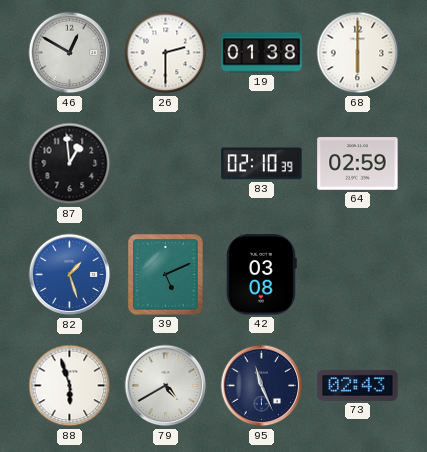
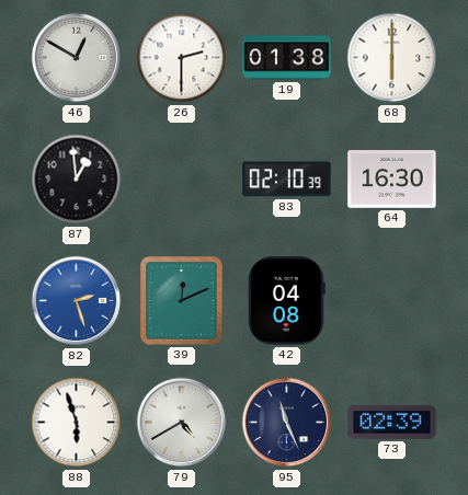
64: 02:59 -> 16:30 (392, 180)
82: 1:27 -> 2:27 (77, 301)
39: 5:11 -> 12:11 (182, 301)
42: 03:08 -> 04:08 (286, 301)
73: 02:43 -> 02:39 (392, 422)
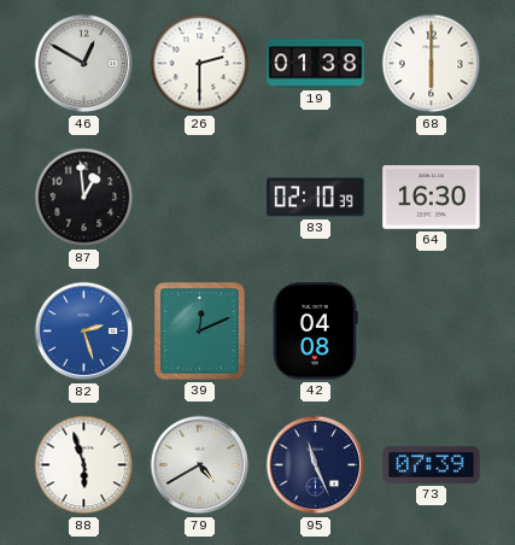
73: 02:39 -> 07:39 (432, 464)
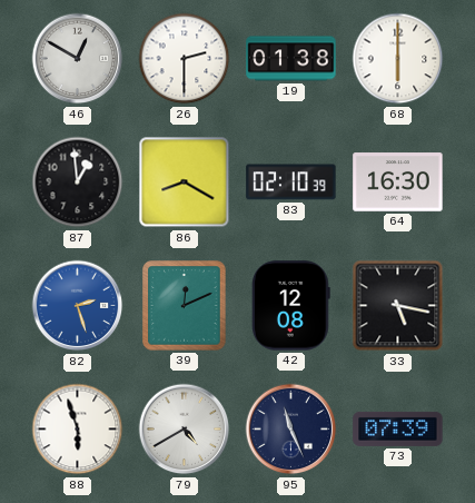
86: none -> 8:20 (185, 183)
42: 04:08 -> 12:08 (290, 306)
33: none -> 5:17 (398, 306)
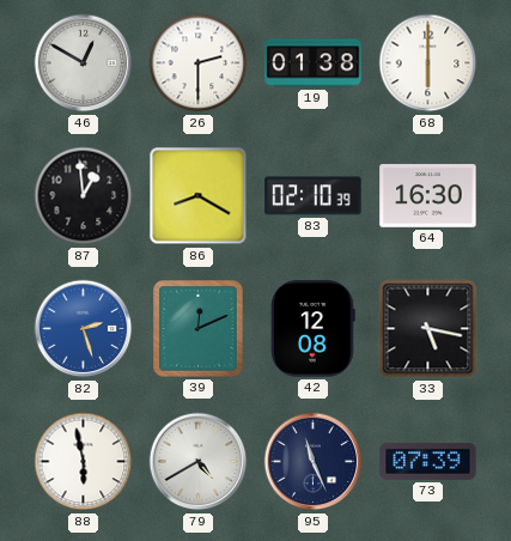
88: 5:57 -> 5:58 (84, 462)
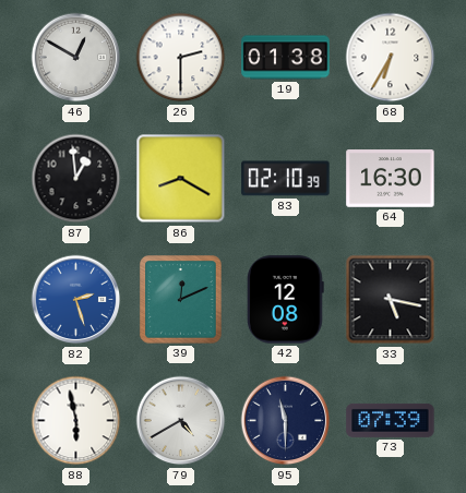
68: 6:00 -> 6:35 (391, 58)
95: 11:26 -> 11:30 (286, 421)
